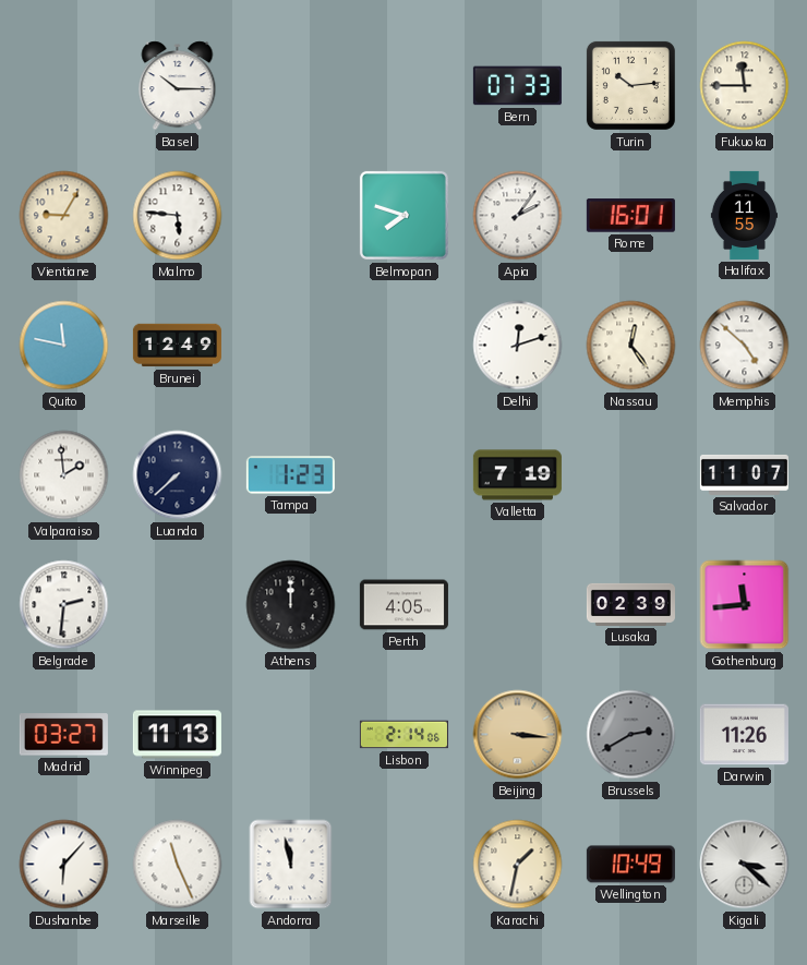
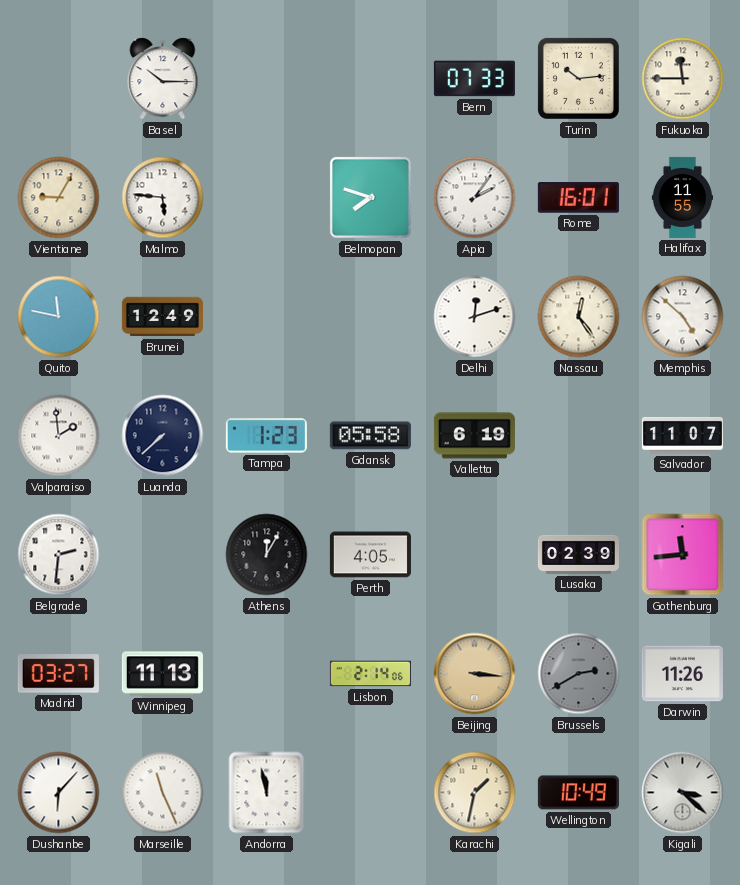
Gdansk: none -> 05:58 (370, 436)
Valletta: 7:19 -> 6:19 (474, 436)
Athens: 12:00 -> 12:05 (267, 555)
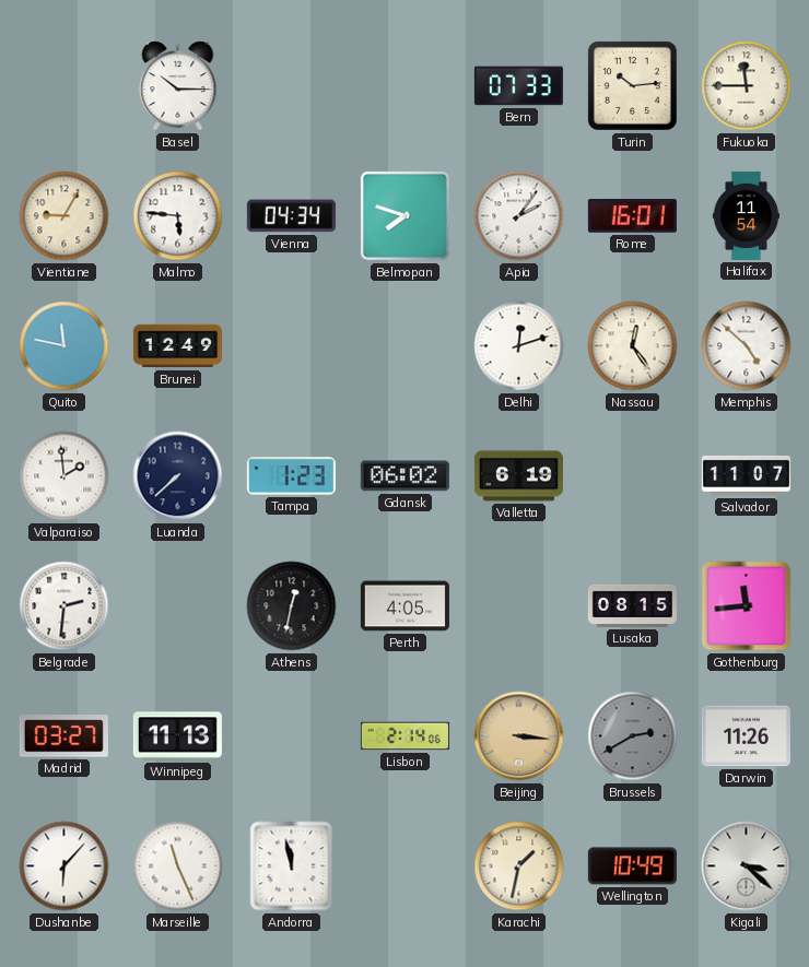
Vienna: none -> 04:34 (291, 216)
Halifax: 11:55 -> 11:54 (746, 215)
Gdansk: 05:58 -> 06:02 (404, 476)
Athens: 12:05 -> 12:32 (292, 606)
Lusaka: 02:39 -> 08:15 (632, 605)
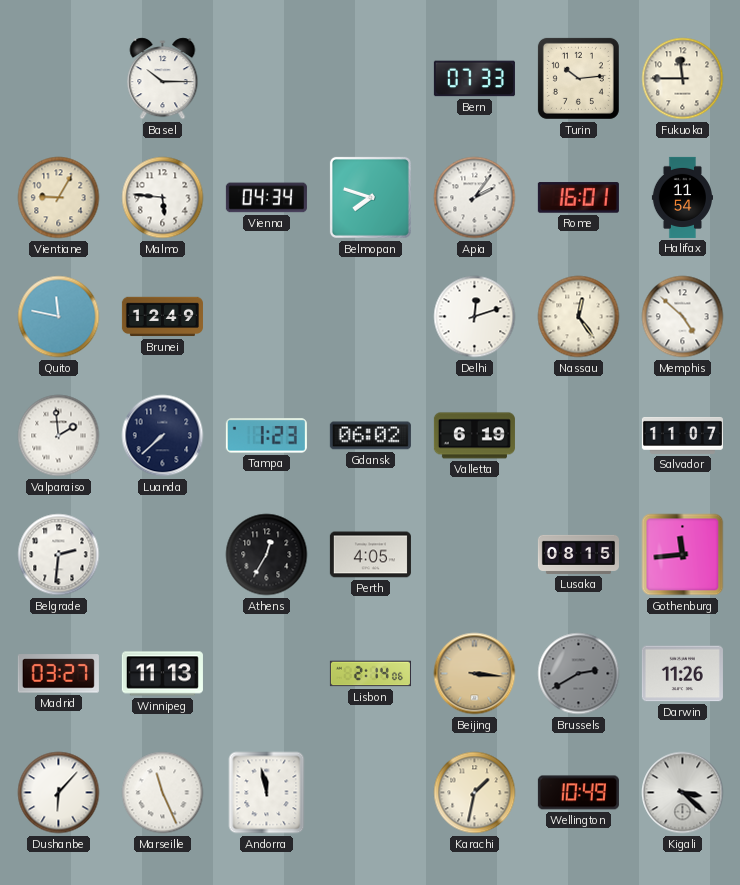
Athens: 12:32 -> 12:35 (267, 555)
